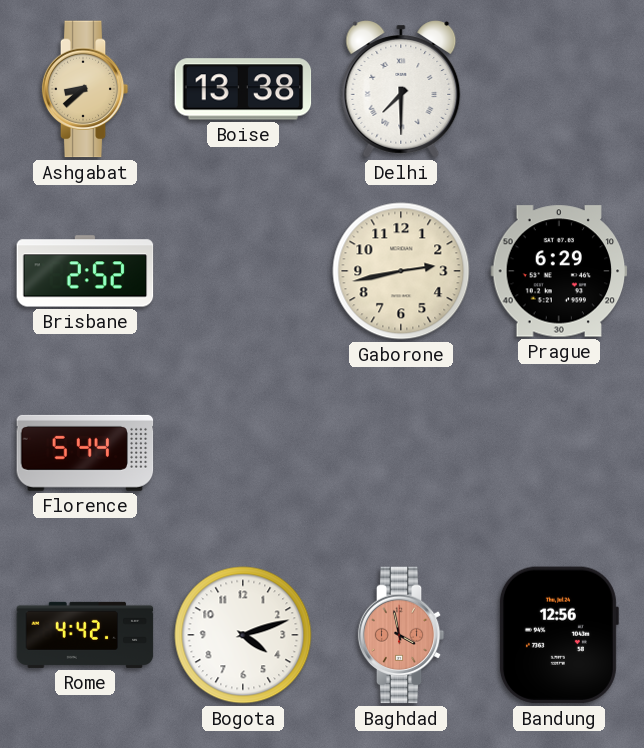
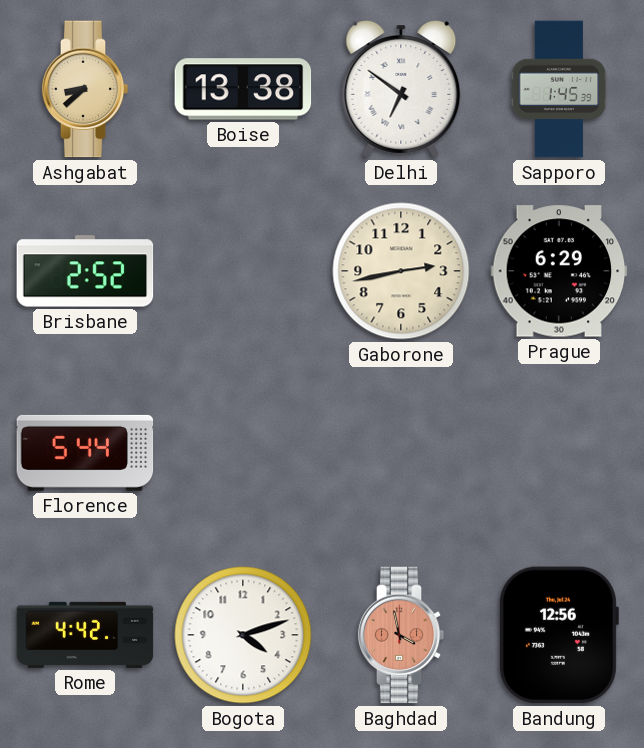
Delhi: 7:30 -> 6:51 (401, 89)
Sapporo: none -> 1:45 (559, 89)
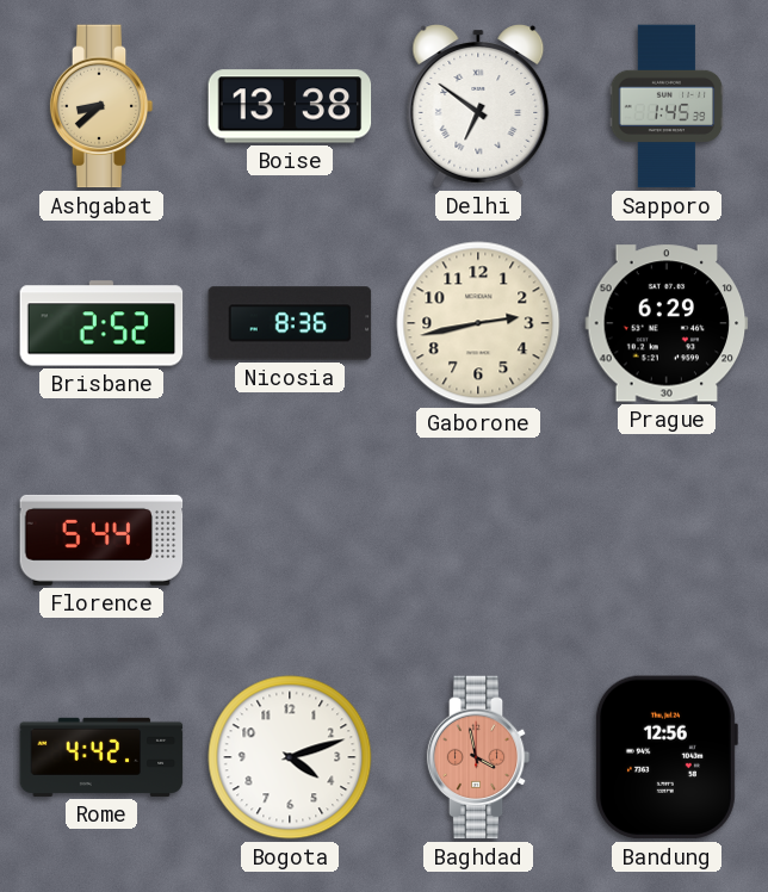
Nicosia: none -> 8:36 (290, 323)
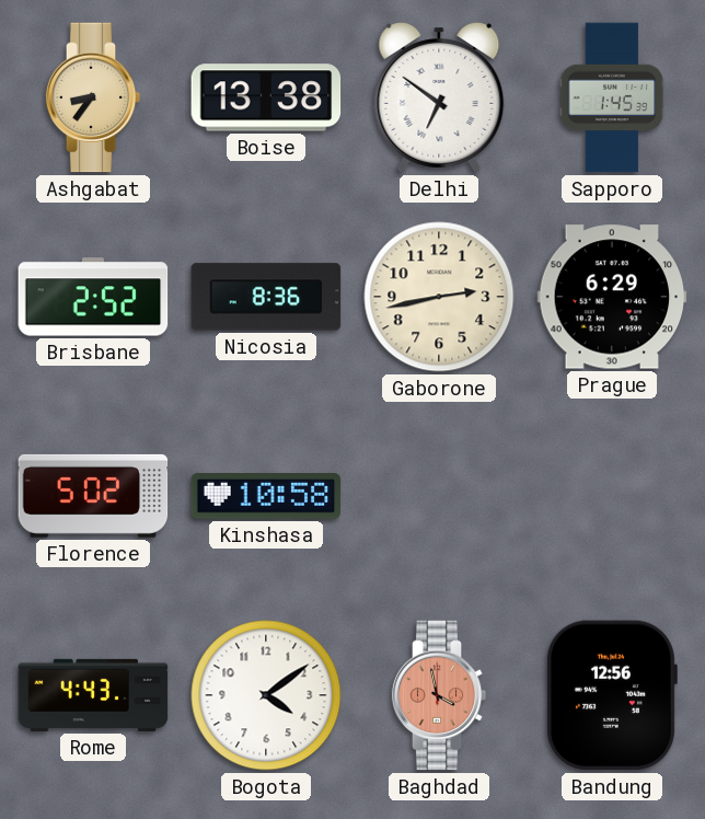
Ashgabat: 8:38 -> 8:36 (93, 97)
Florence: 5:44 -> 5:02 (93, 496)
Kinshasa: none -> 10:58 (266, 497)
Rome: 4:42 -> 4:43 (93, 695)
Bogota: 4:12 -> 4:09 (266, 695)
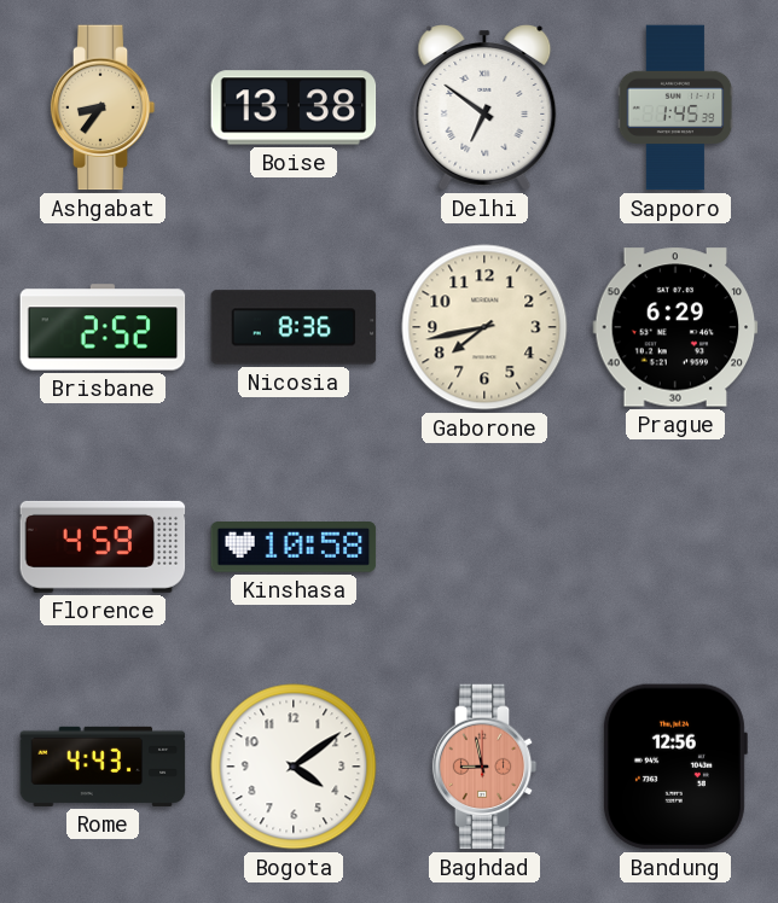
Gaborone: 2:43 -> 7:43 (484, 327)
Florence: 5:02 -> 4:59 (103, 547)
Baghdad: 3:58 -> 8:58 (484, 767)
